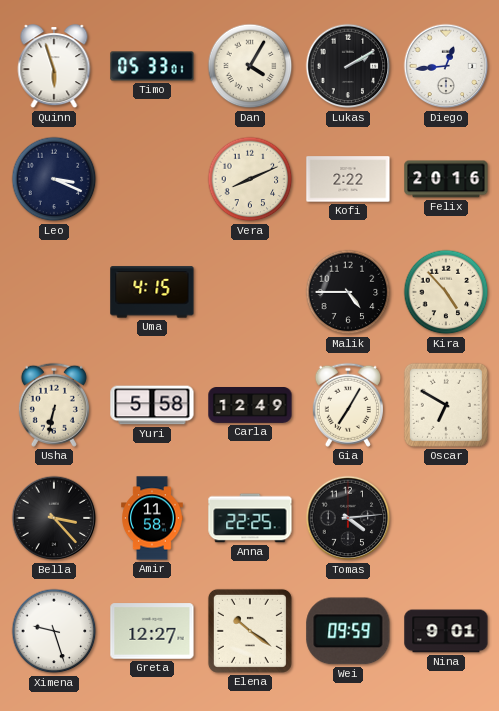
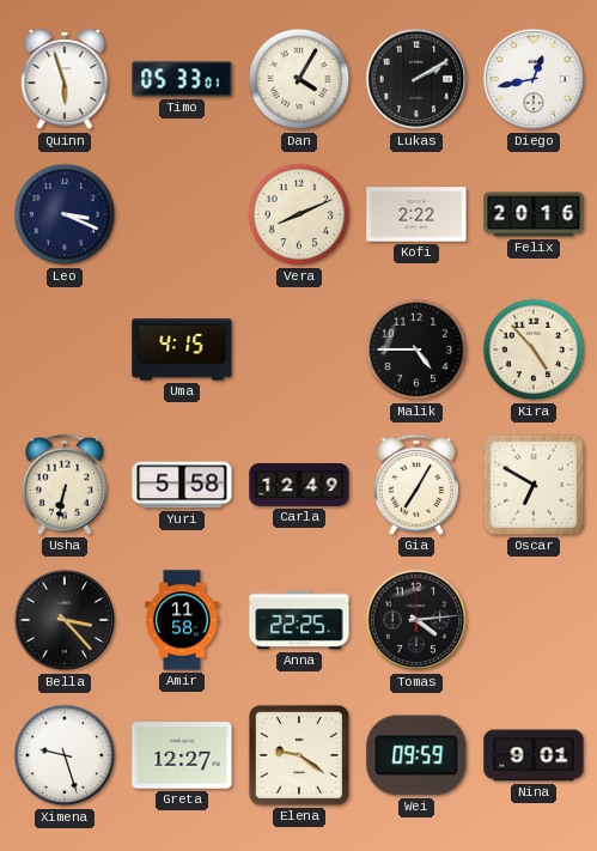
Diego: 12:44 -> 12:43 (534, 79)
Elena: 10:21 -> 9:21 (299, 755)
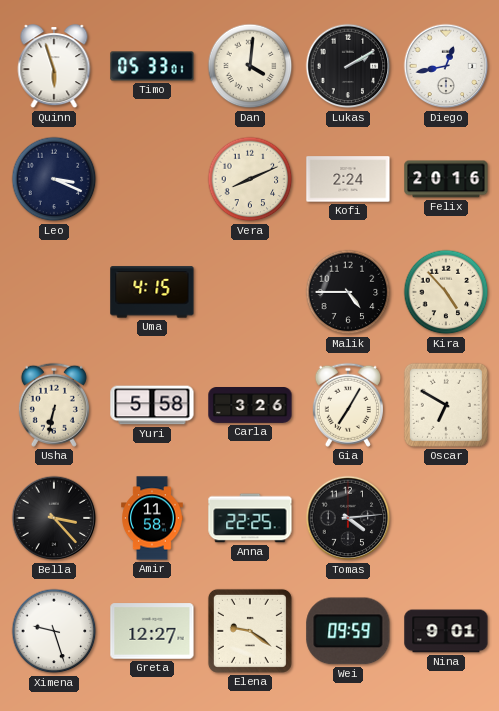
Dan: 4:05 -> 4:01 (250, 66)
Kofi: 2:22 -> 2:24 (348, 179)
Carla: 12:49 -> 3:26 (250, 406)
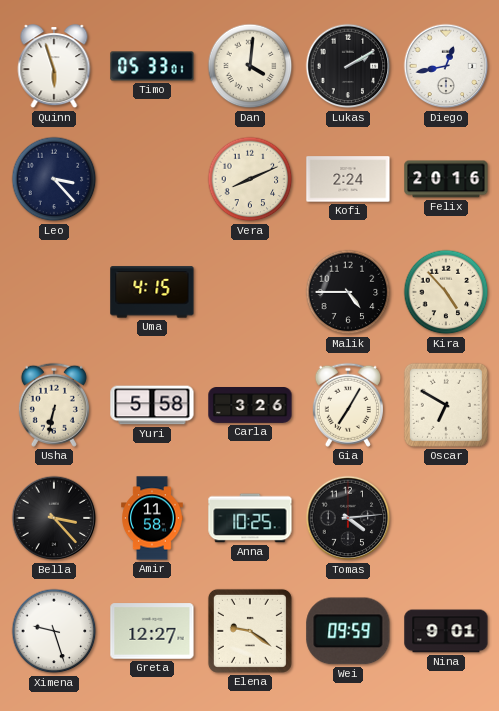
Leo: 3:19 -> 3:23 (54, 179)
Anna: 22:25 -> 10:25 (250, 518)
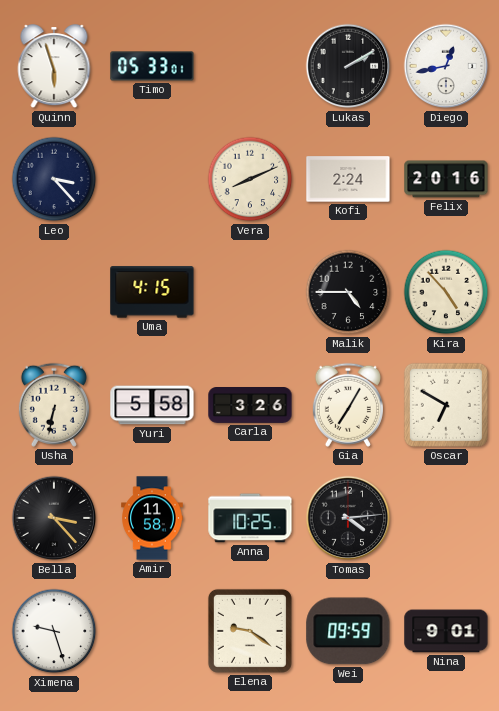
Dan: 4:01 -> none (250, 66)
Greta: 12:27 -> none (152, 631)
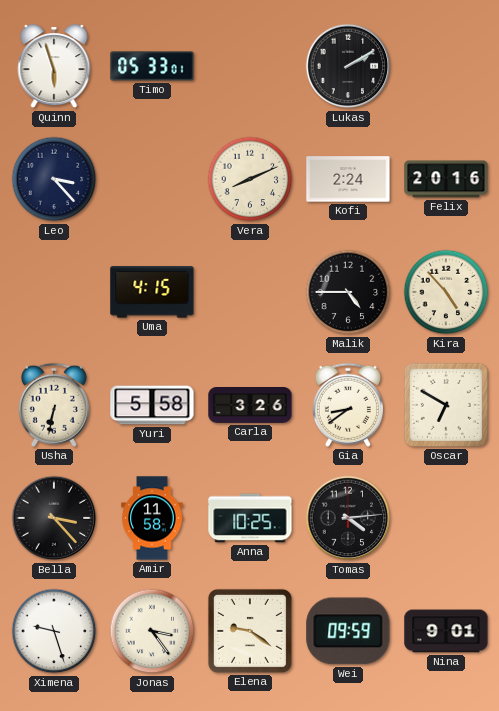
Diego: 12:43 -> none (446, 66)
Gia: 7:05 -> 8:39 (348, 405)
Jonas: none -> 3:24 (152, 631)
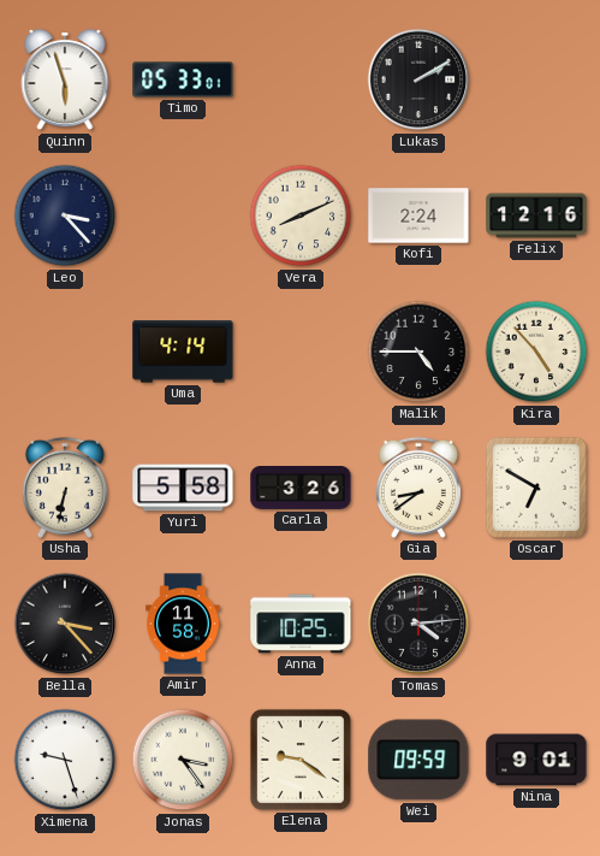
Felix: 20:16 -> 12:16 (536, 216)
Uma: 4:15 -> 4:14 (183, 352)
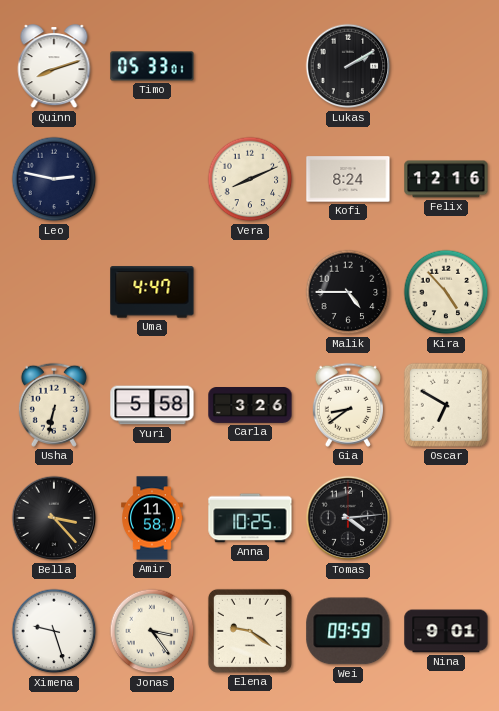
Quinn: 5:57 -> 8:12 (54, 67)
Leo: 3:23 -> 2:47 (54, 179)
Kofi: 2:24 -> 8:24 (348, 179)
Uma: 4:14 -> 4:47 (152, 292)
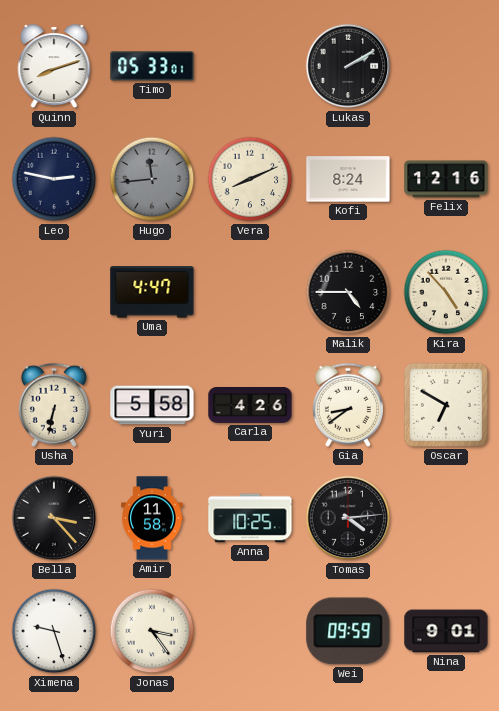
Hugo: none -> 11:44 (152, 179)
Carla: 3:26 -> 4:26 (250, 406)
Elena: 9:21 -> none (250, 631)
